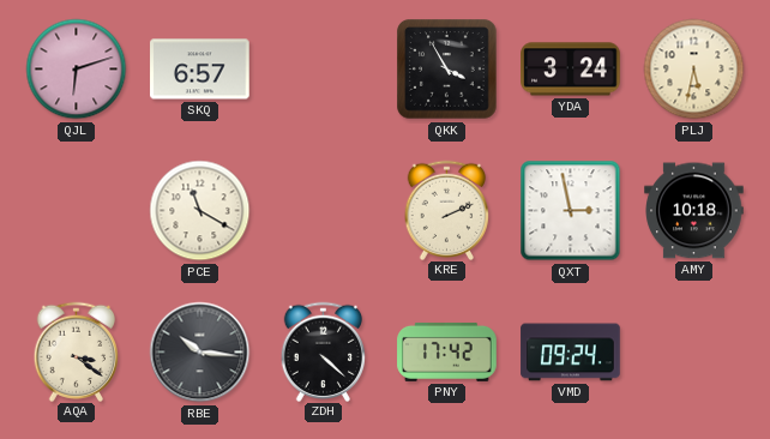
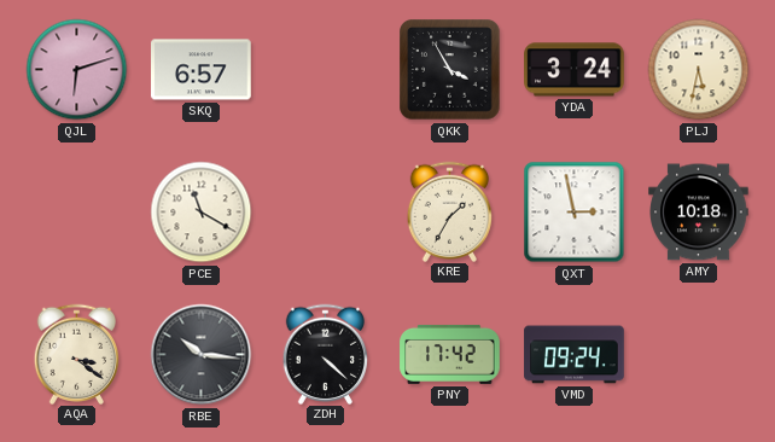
KRE: 2:11 -> 1:35 (450, 211)
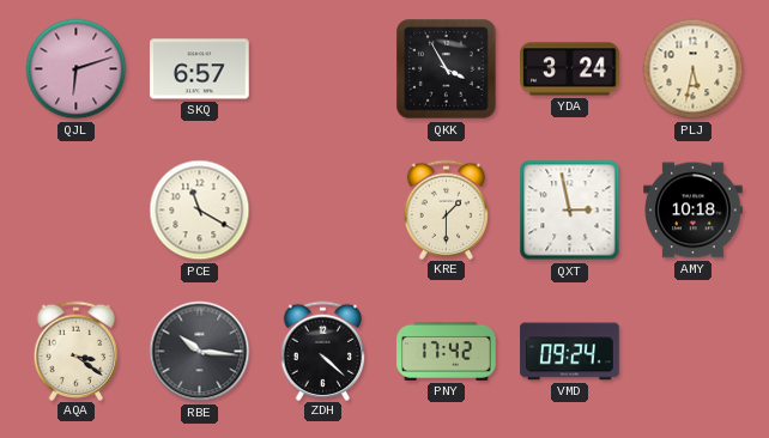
KRE: 1:35 -> 1:30 (447, 209)
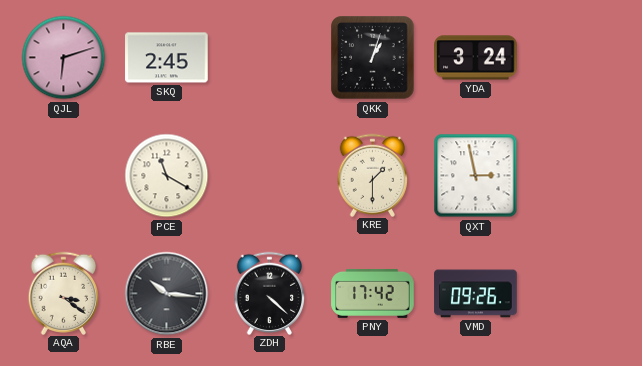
SKQ: 6:57 -> 2:45 (167, 58)
QKK: 3:55 -> 1:03 (373, 58)
PLJ: 5:32 -> none (694, 69)
AMY: 10:18 -> none (694, 211)
VMD: 09:24 -> 09:26 (476, 294)
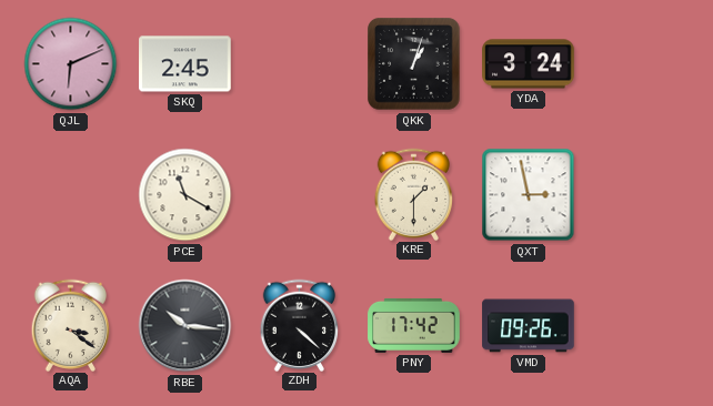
QJL: 6:12 -> 6:11 (71, 64)
